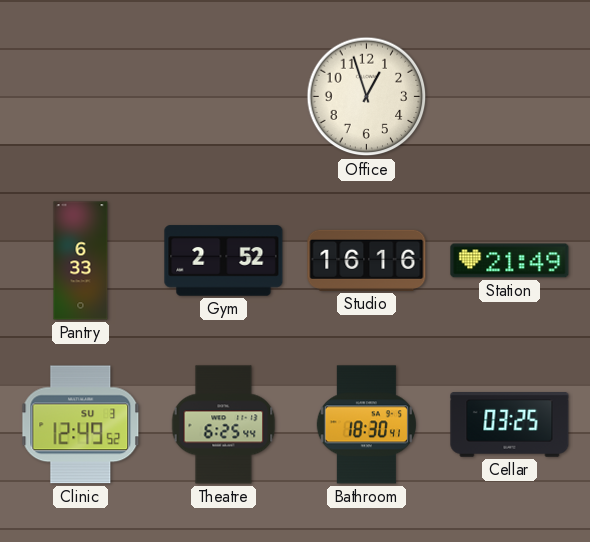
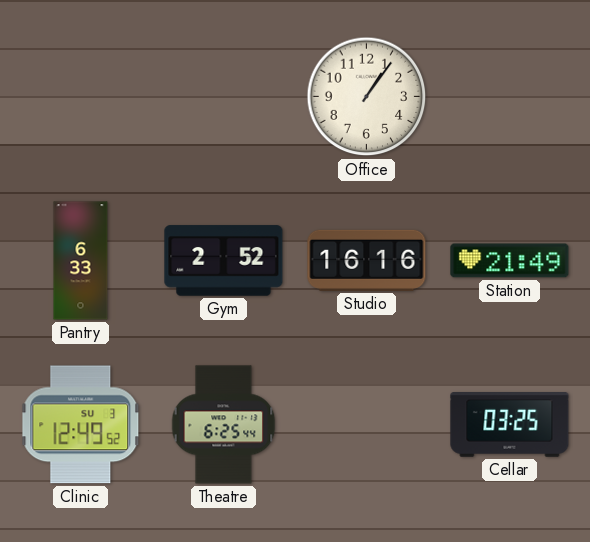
Office: 12:57 -> 1:06 (367, 97)
Bathroom: 18:30 -> none (366, 425)
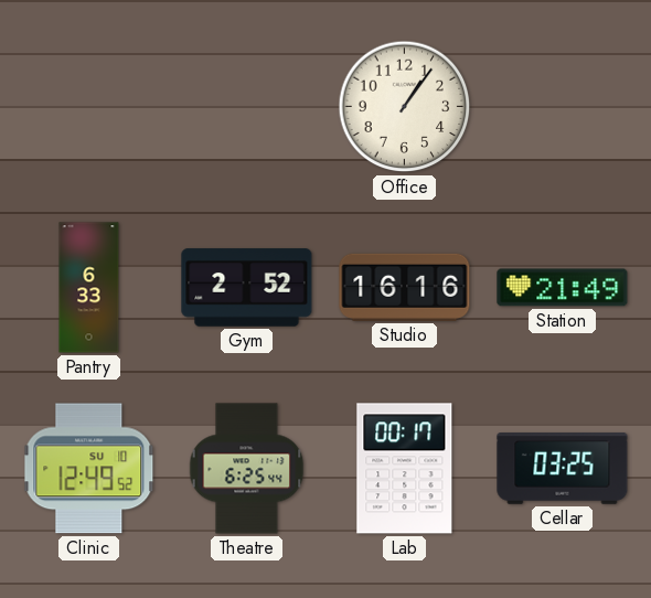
Clinic date: SU 3 -> SU 10 (89, 469)
Lab: none -> 00:17 (405, 469)
